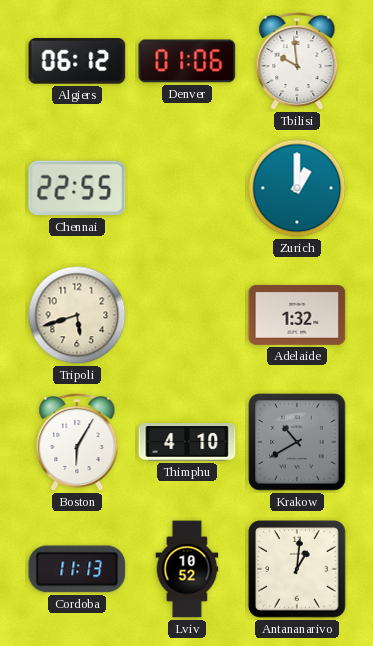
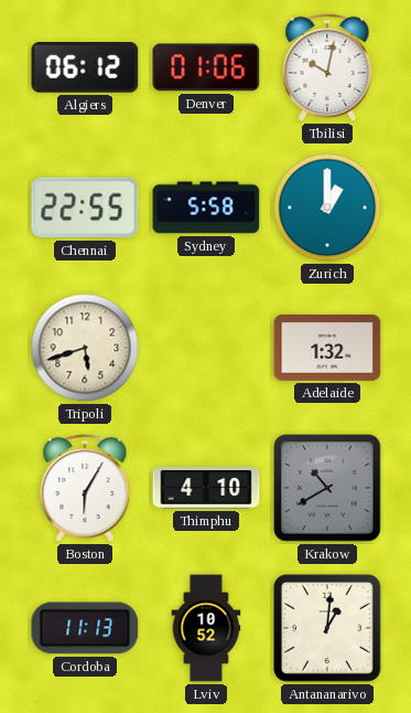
Tbilisi: 9:59 -> 10:02 (327, 67)
Sydney: none -> 5:58 (206, 207)
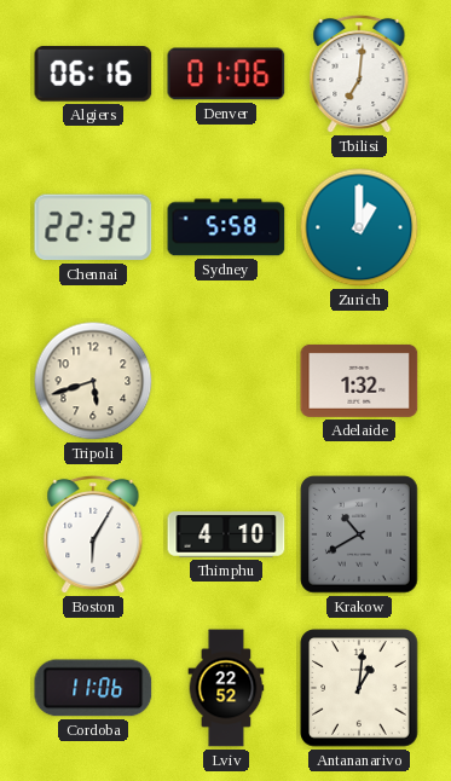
Algiers: 06:12 -> 06:16 (93, 74)
Tbilisi: 10:02 -> 7:01 (359, 74)
Chennai: 22:55 -> 22:32 (93, 227)
Cordoba: 11:13 -> 11:06 (93, 688)
Lviv: 10:52 -> 22:52 (226, 688)
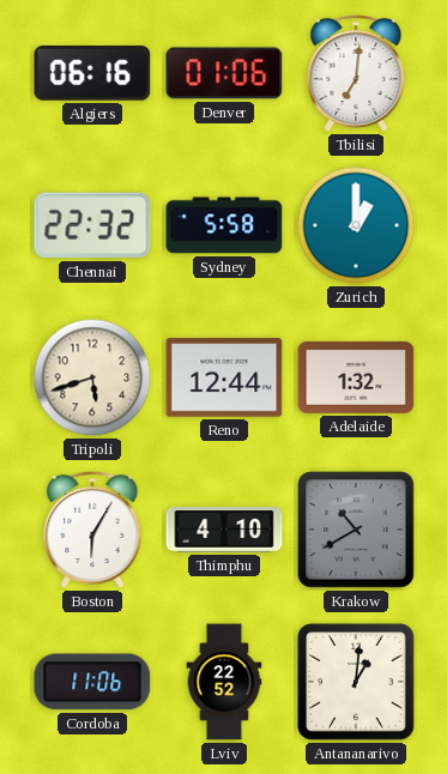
Reno: none -> 12:44 (224, 377)
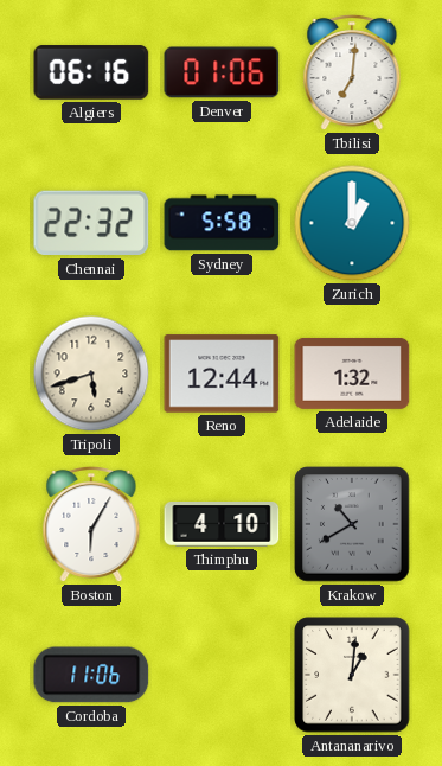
Lviv: 22:52 -> none (224, 682)
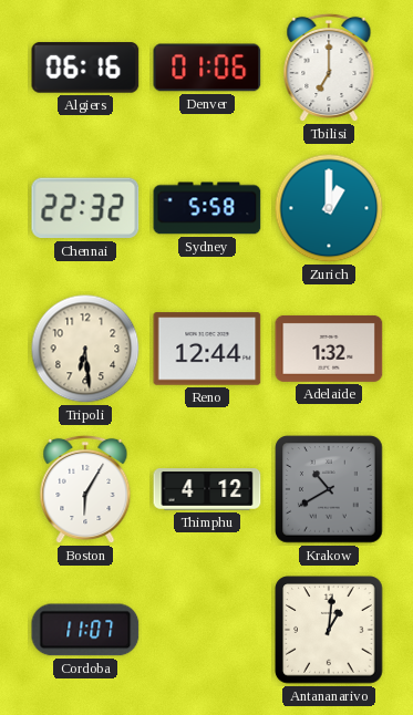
Tbilisi: 7:01 -> 7:00 (329, 68)
Tripoli: 5:42 -> 6:29 (85, 349)
Thimphu: 4:10 -> 4:12 (207, 490)
Cordoba: 11:06 -> 11:07 (85, 630)
